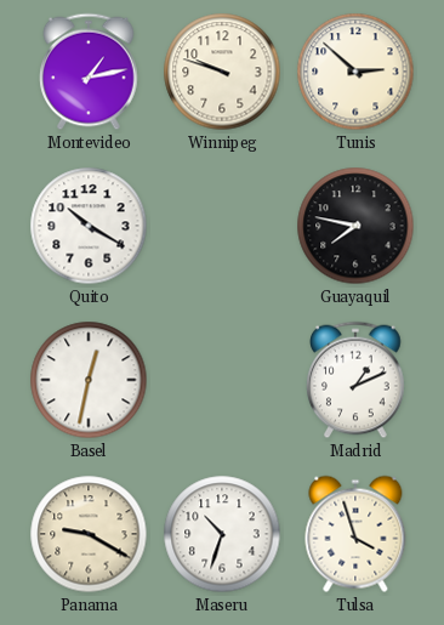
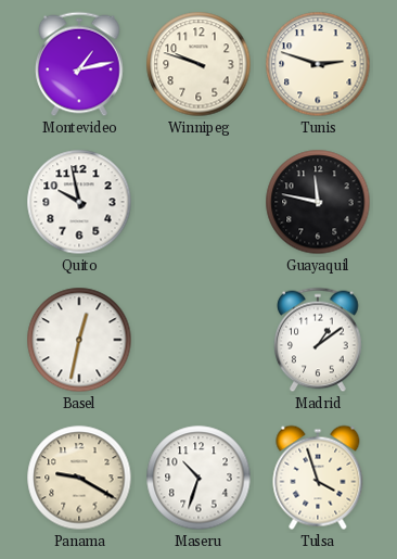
Tunis: 2:52 -> 2:48 (318, 64)
Quito: 10:20 -> 9:58 (79, 202)
Guayaquil: 7:47 -> 11:47 (318, 202)
Madrid: 1:11 -> 1:09 (319, 340)
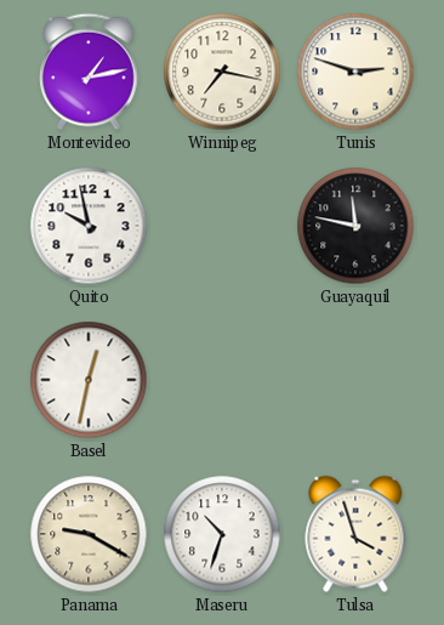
Winnipeg: 9:48 -> 7:17 (222, 72)
Madrid: 1:09 -> none (319, 340)
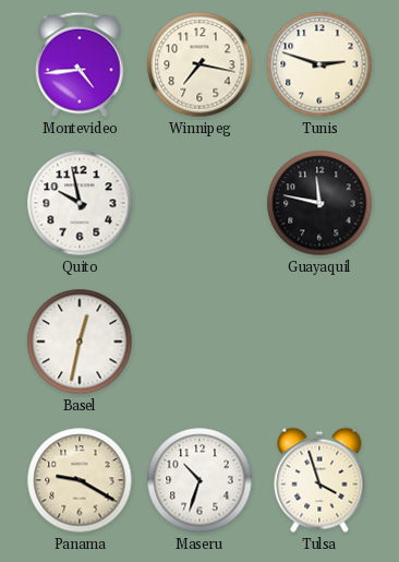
Montevideo: 1:13 -> 4:44 (81, 64)
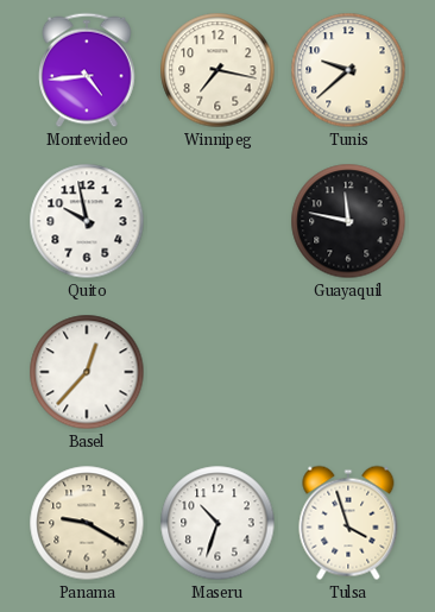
Tunis: 2:48 -> 9:38 (348, 70)
Basel: 12:32 -> 12:37 (87, 372)
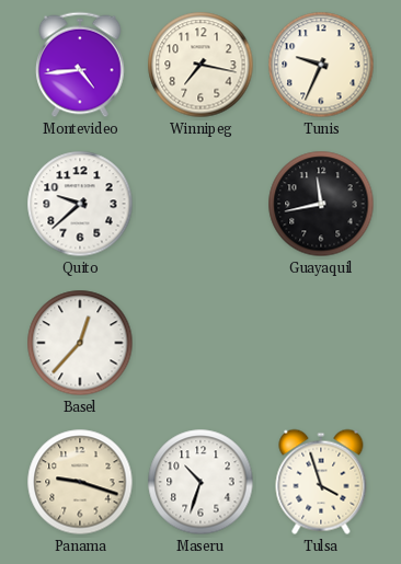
Tunis: 9:38 -> 9:34 (321, 65)
Quito: 9:58 -> 9:38 (80, 204)
Guayaquil: 11:47 -> 11:43 (321, 204)
Panama: 9:20 -> 9:18 (80, 482)
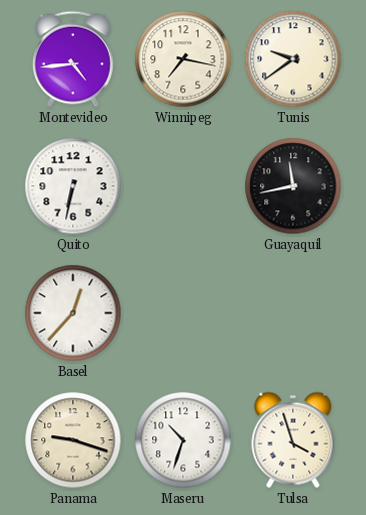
Tunis: 9:34 -> 9:39 (293, 59)
Quito: 9:38 -> 6:32 (73, 186)
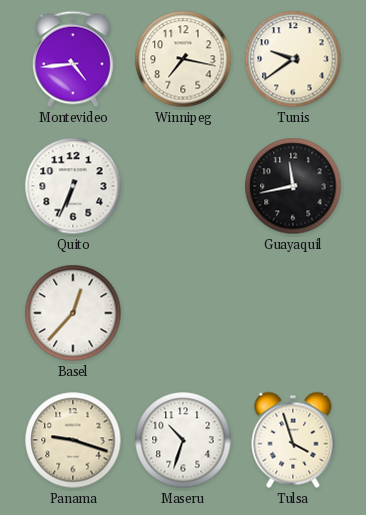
Quito: 6:32 -> 6:34 (73, 186)
